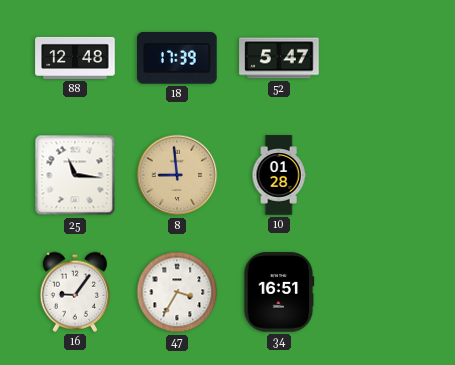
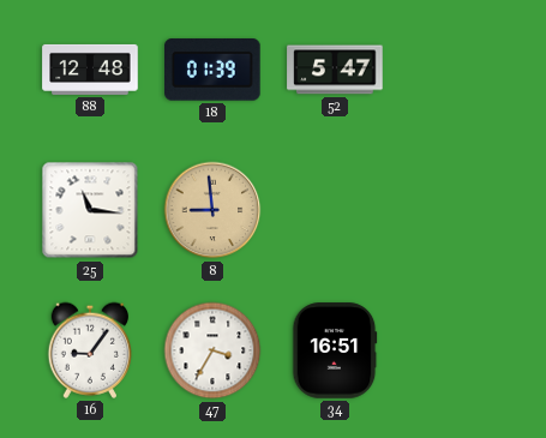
18: 17:39 -> 01:39 (212, 70)
10: 01:28 -> none (279, 175)
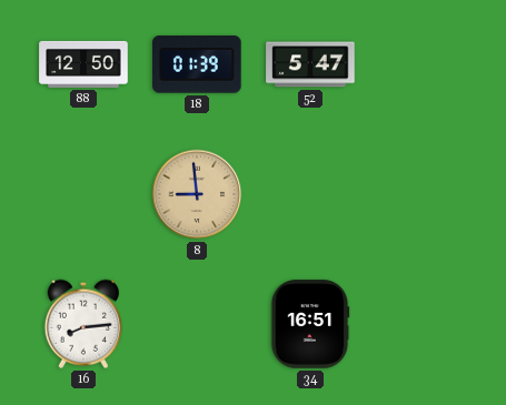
88: 12:48 -> 12:50 (83, 64)
25: 11:16 -> none (90, 210)
16: 9:06 -> 8:14 (82, 324)
47: 3:35 -> none (212, 350)
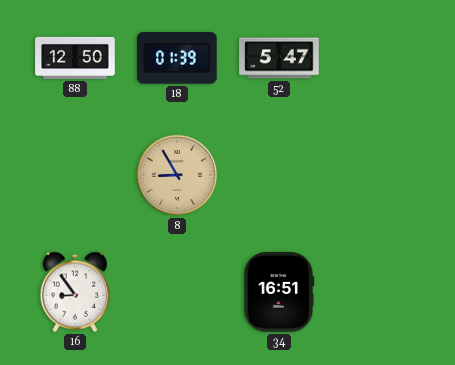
8: 8:59 -> 8:55 (177, 175)
16: 8:14 -> 8:54 (74, 292)
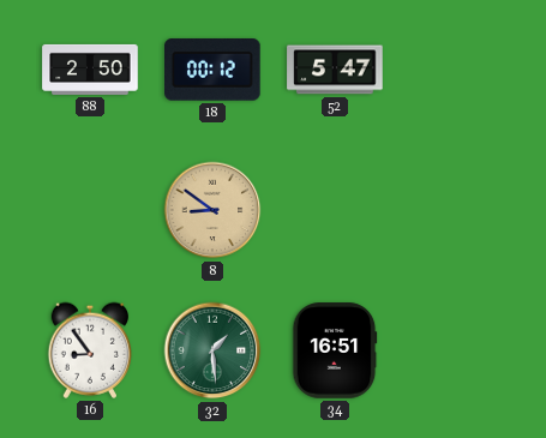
88: 12:50 -> 2:50 (90, 70)
18: 01:39 -> 00:12 (212, 70)
8: 8:55 -> 8:51 (212, 210)
32: none -> 1:29 (212, 350)
